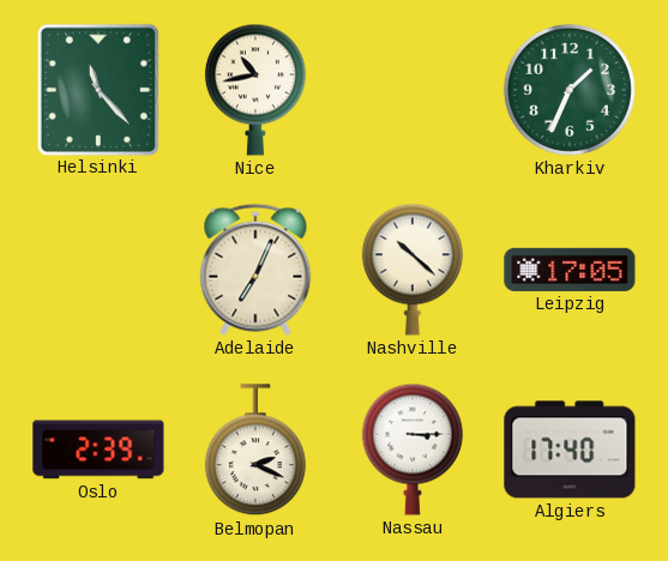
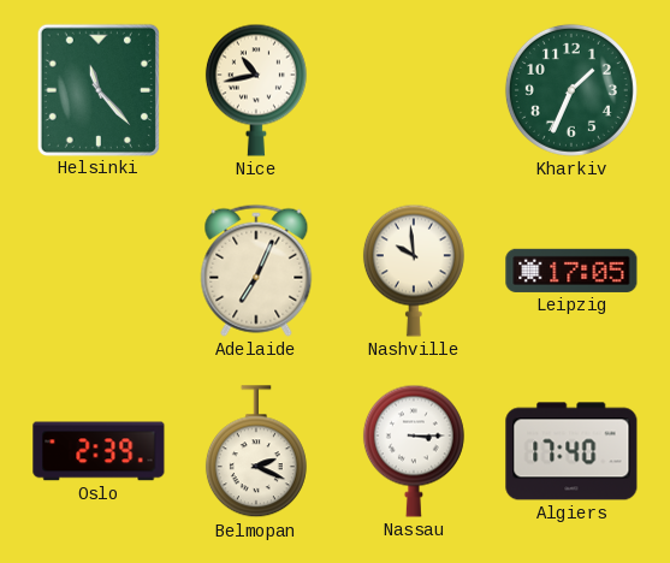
Nashville: 10:22 -> 9:59 (414, 271)
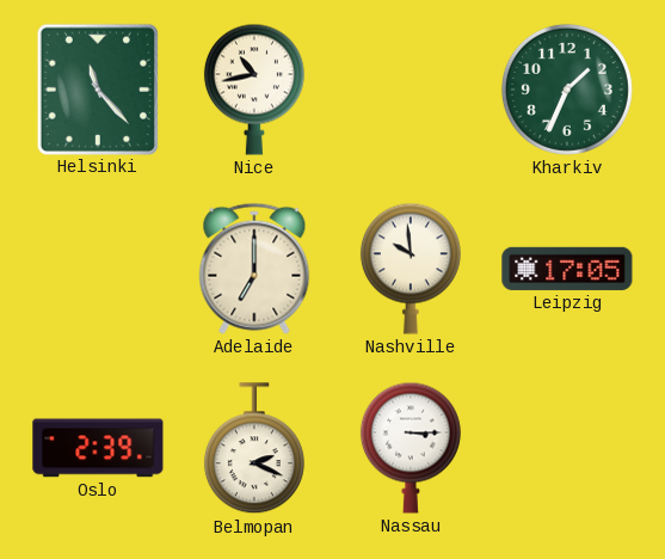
Adelaide: 7:04 -> 7:00 (254, 269)
Algiers: 17:40 -> none (571, 451)
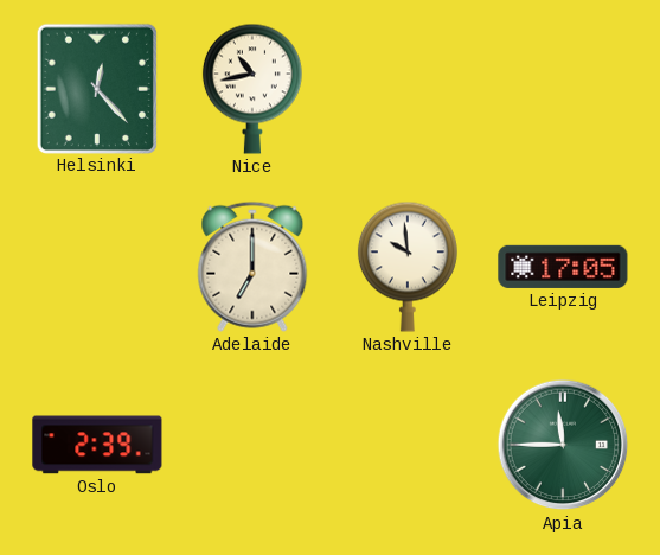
Helsinki: 11:23 -> 12:23 (97, 88)
Kharkiv: 1:34 -> none (567, 90)
Belmopan: 2:19 -> none (254, 449)
Nassau: 3:15 -> none (411, 448)
Apia: none -> 11:45 (563, 445)
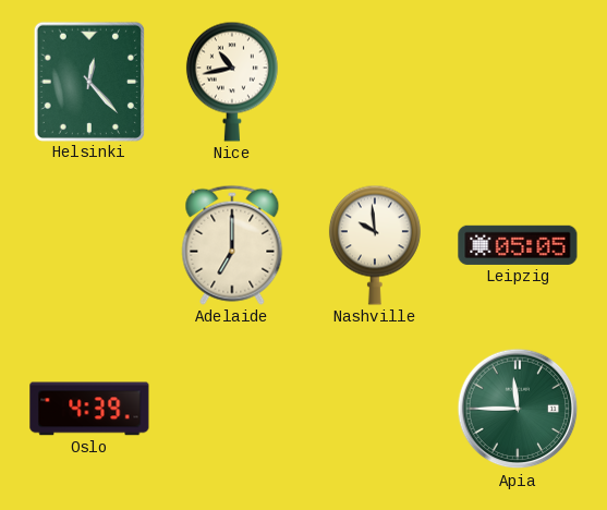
Leipzig: 17:05 -> 05:05 (518, 245)
Oslo: 2:39 -> 4:39 (89, 409)
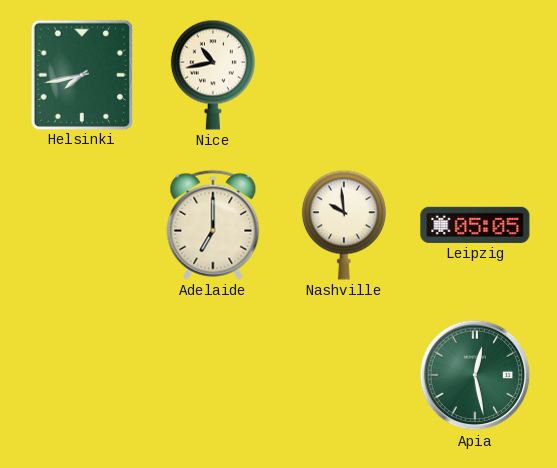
Helsinki: 12:23 -> 7:43 (82, 74)
Oslo: 4:39 -> none (89, 409)
Apia: 11:45 -> 12:28 (475, 375)
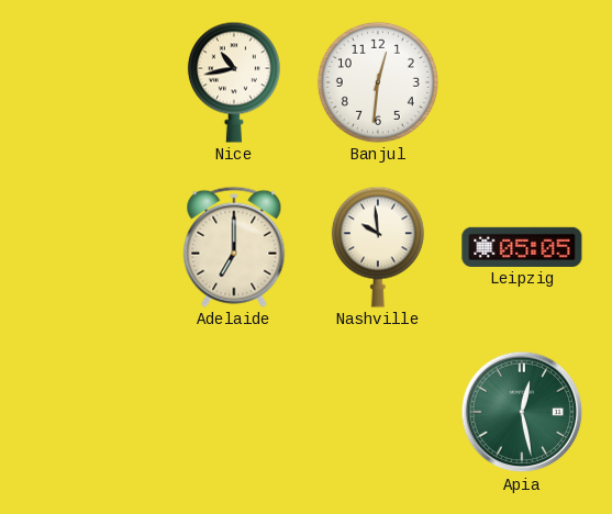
Helsinki: 7:43 -> none (82, 74)
Banjul: none -> 12:31 (378, 82)
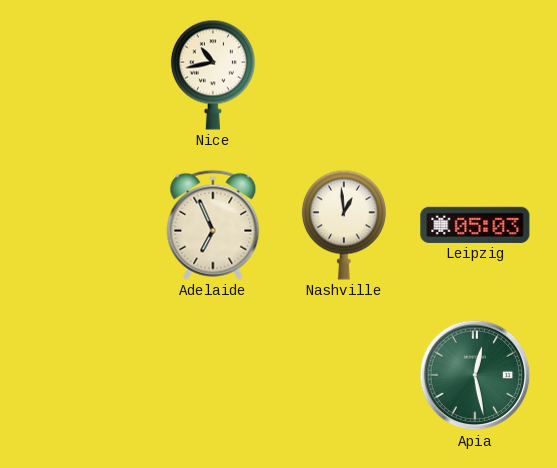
Banjul: 12:31 -> none (378, 82)
Adelaide: 7:00 -> 6:56 (213, 225)
Nashville: 9:59 -> 12:59 (344, 225)
Leipzig: 05:05 -> 05:03 (475, 225)
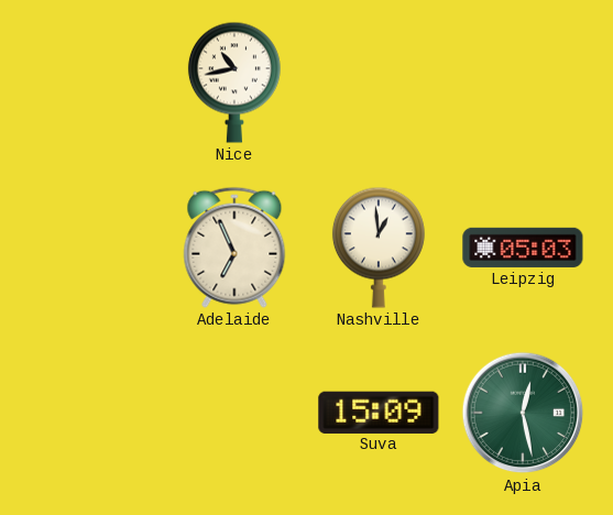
Suva: none -> 15:09 (379, 412)
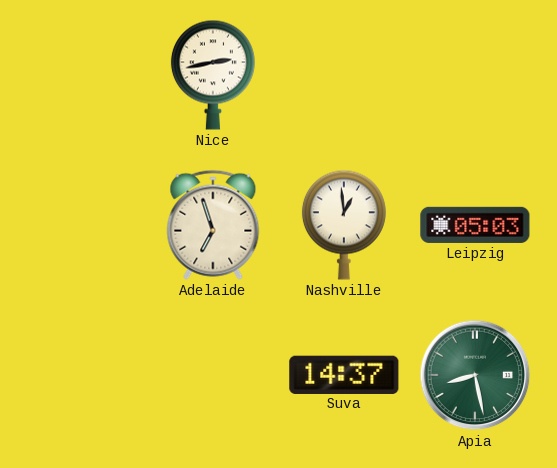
Nice: 10:43 -> 2:43 (213, 75)
Adelaide: 6:56 -> 6:57 (213, 225)
Suva: 15:09 -> 14:37 (344, 374)
Apia: 12:28 -> 8:28 (475, 375)
